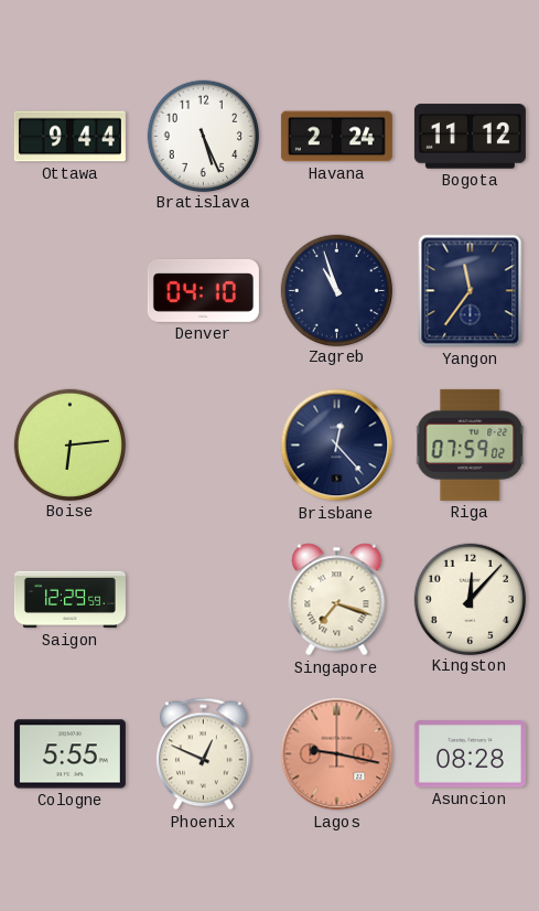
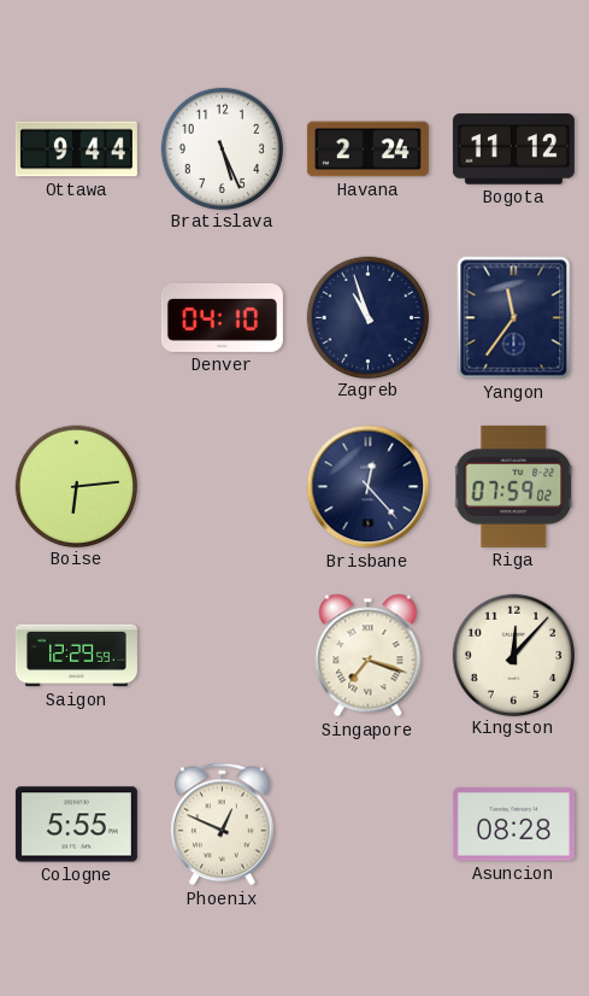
Lagos: 9:17 -> none (337, 754)
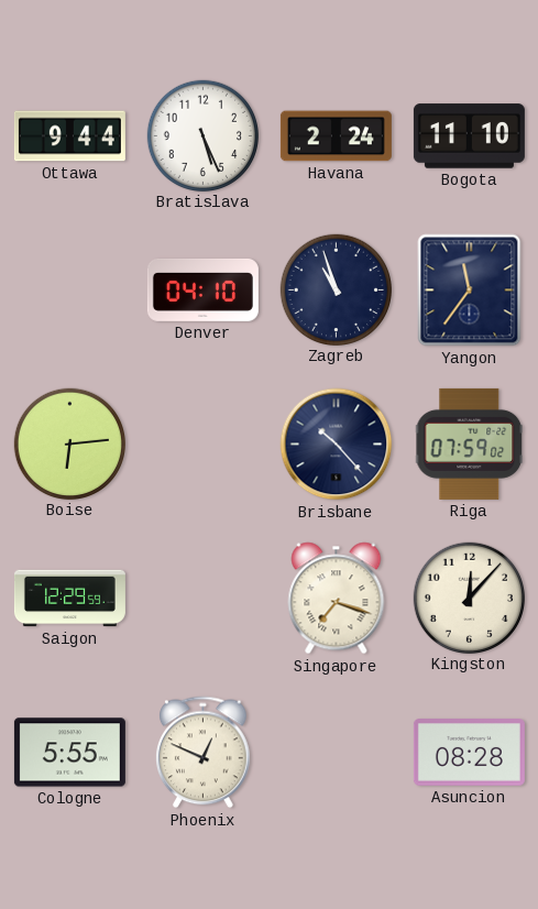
Bogota: 11:12 -> 11:10 (469, 136)
Brisbane: 12:23 -> 10:23 (337, 445)
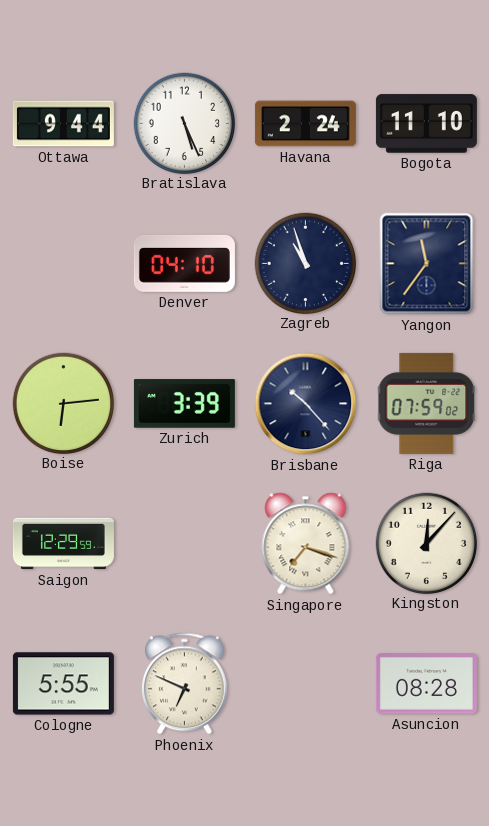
Zurich: none -> 3:39 (184, 404)
Phoenix: 12:49 -> 6:49 (185, 684)
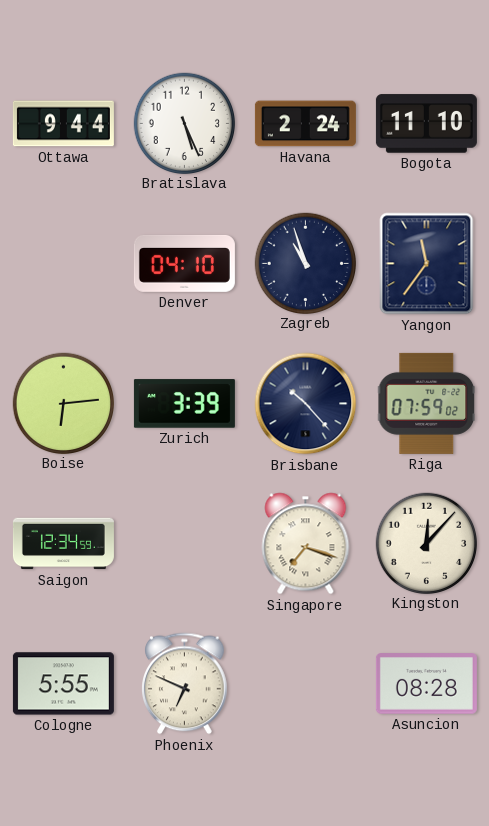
Saigon: 12:29 -> 12:34 (63, 544)
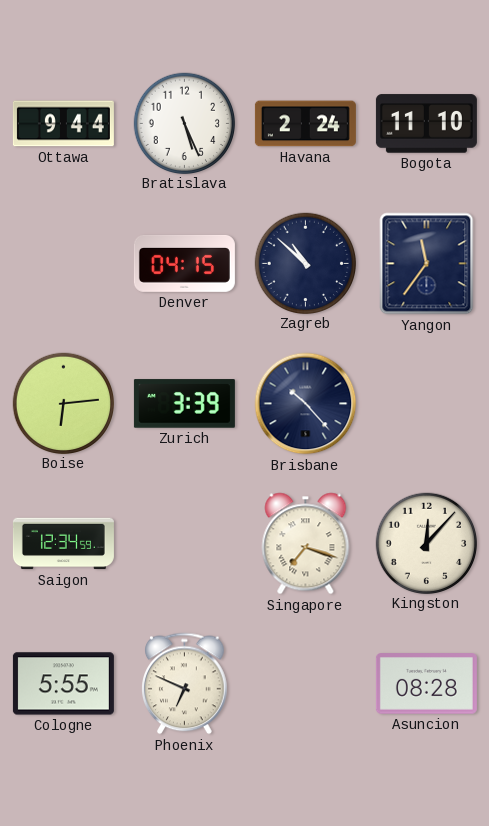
Denver: 04:10 -> 04:15 (184, 263)
Zagreb: 10:57 -> 10:52 (306, 263)
Riga: 07:59 -> none (427, 403)
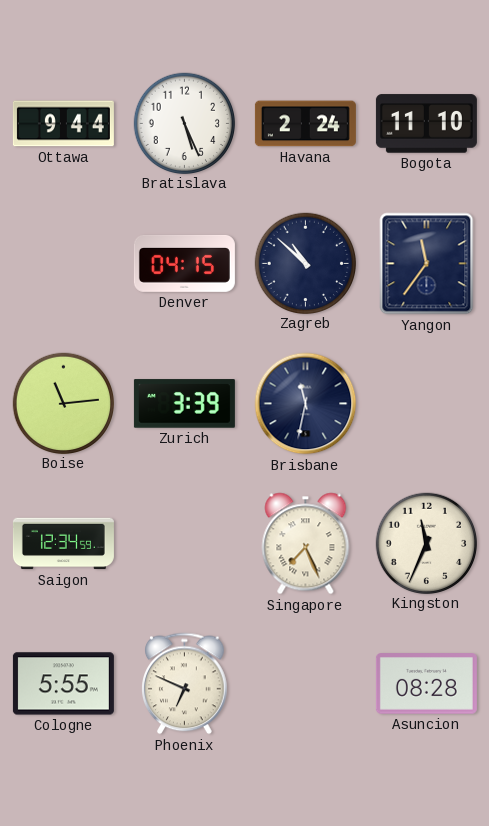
Boise: 6:14 -> 11:14 (64, 403)
Brisbane: 10:23 -> 11:32 (306, 404)
Singapore: 7:18 -> 7:26 (306, 544)
Kingston: 12:07 -> 11:34 (427, 543)
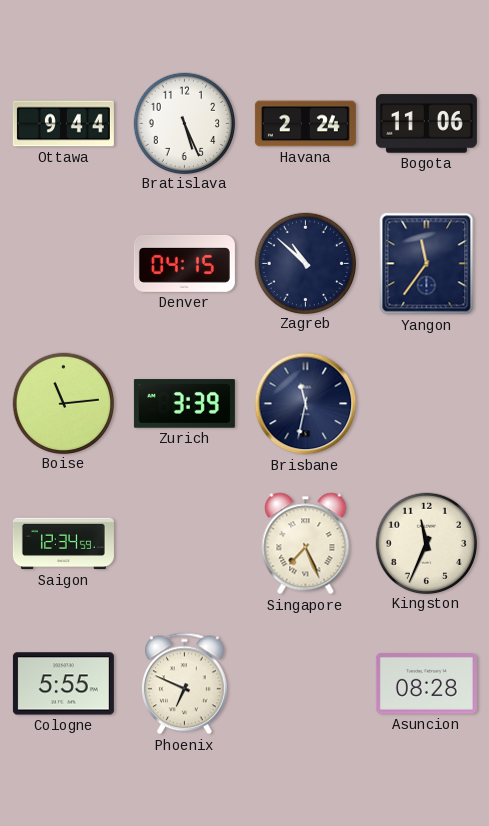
Bogota: 11:10 -> 11:06 (426, 124)
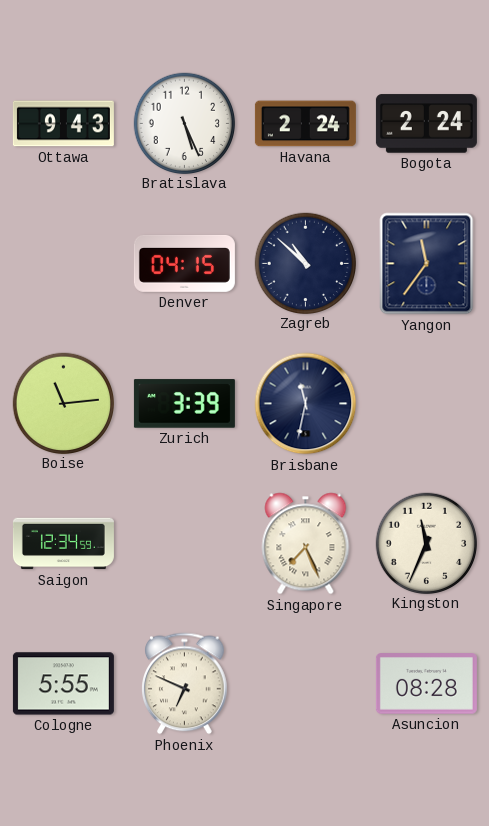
Ottawa: 9:44 -> 9:43 (63, 124)
Bogota: 11:06 -> 2:24 (426, 124)
